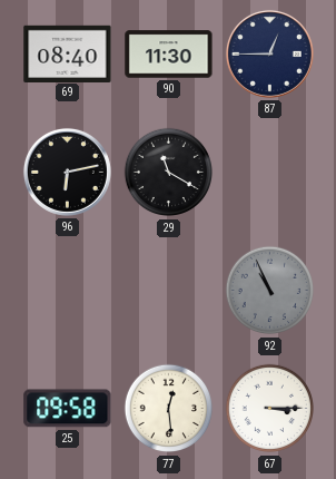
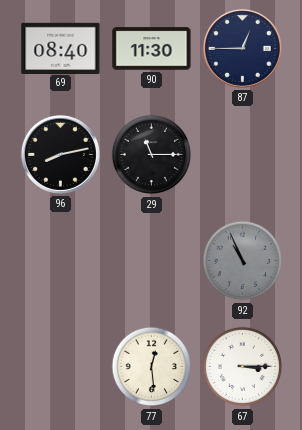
96: 6:13 -> 8:13 (60, 154)
29: 11:20 -> 11:15 (151, 155)
25: 09:58 -> none (68, 409)
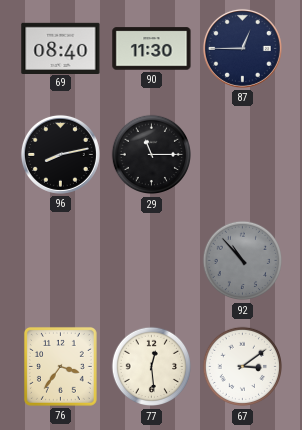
92: 10:56 -> 10:53 (242, 261)
76: none -> 3:36 (60, 366)
67: 3:15 -> 3:09 (242, 367)
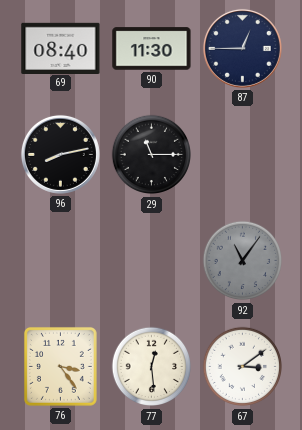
92: 10:53 -> 11:06 (242, 261)
76: 3:36 -> 3:24 (60, 366)
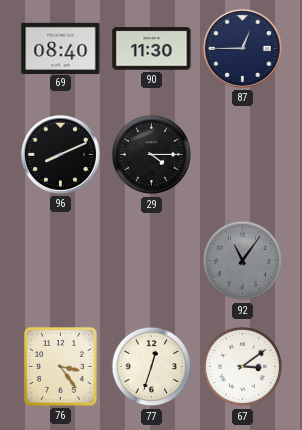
96: 8:13 -> 8:11 (60, 154)
29: 11:15 -> 4:15 (151, 155)
77: 12:29 -> 12:33 (151, 367)
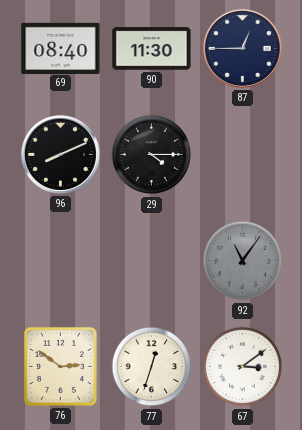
76: 3:24 -> 2:51 (60, 366)
